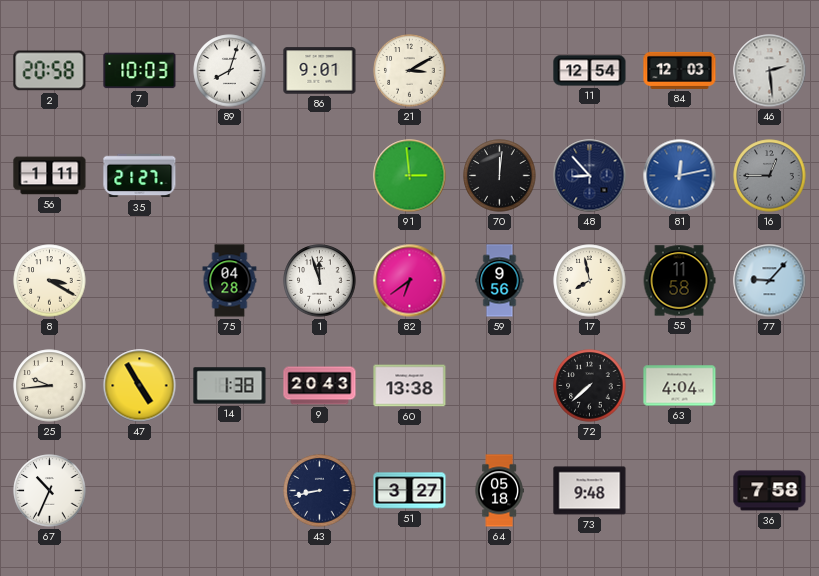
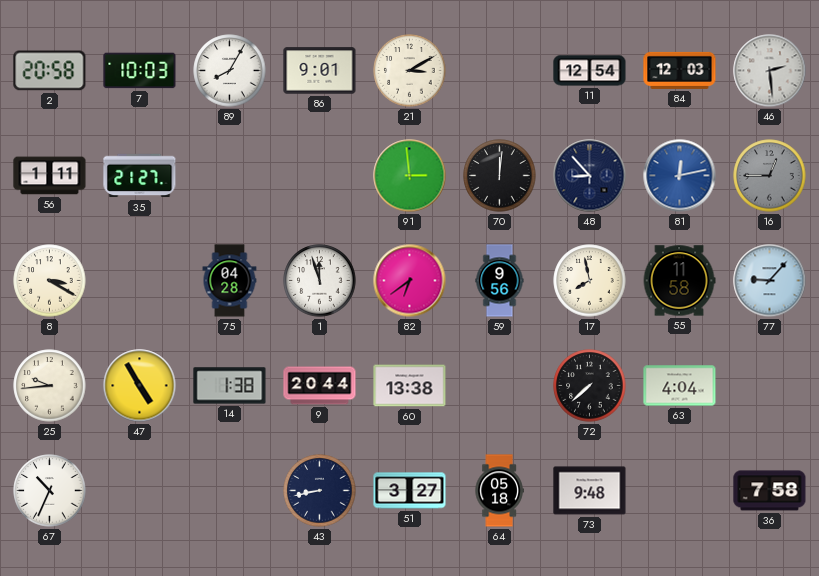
89: 8:03 -> 8:05 (230, 71)
9: 20:43 -> 20:44 (320, 386)
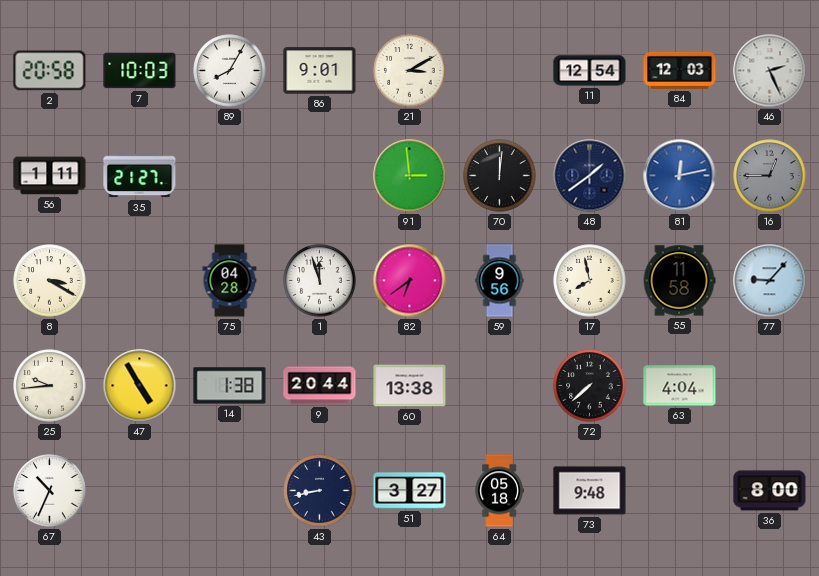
46: 2:29 -> 2:26 (770, 71)
48: 8:53 -> 1:39 (590, 176)
36: 7:58 -> 8:00 (770, 491)
